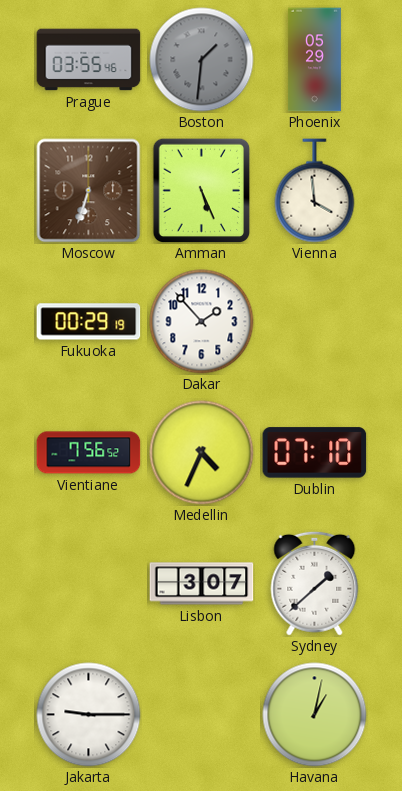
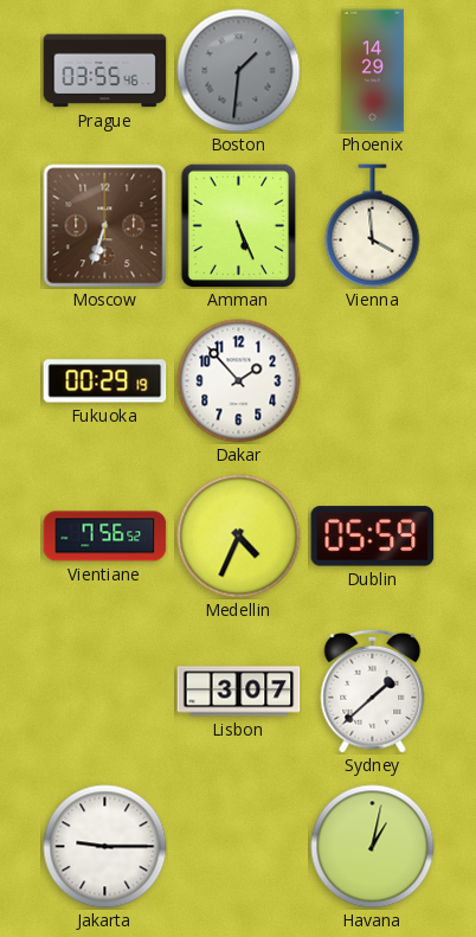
Phoenix: 05:29 -> 14:29 (372, 71)
Dublin: 07:10 -> 05:59 (373, 537)
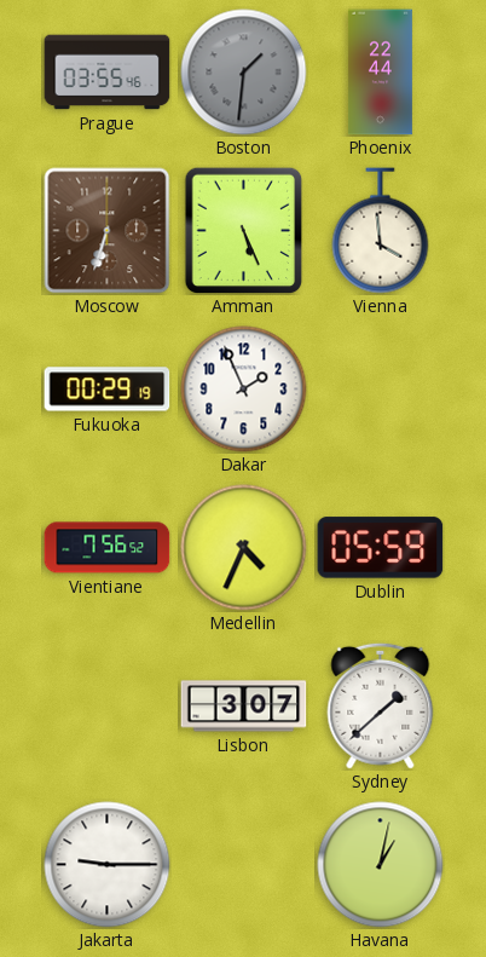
Phoenix: 14:29 -> 22:44 (380, 73)
Dakar: 1:53 -> 1:56 (244, 390)
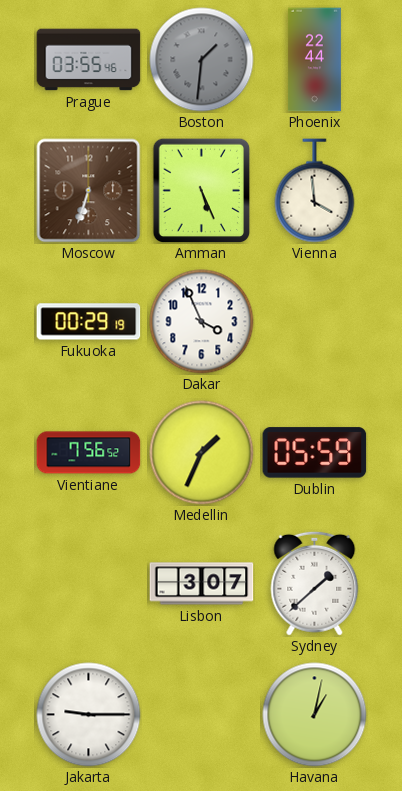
Dakar: 1:56 -> 3:56 (202, 322)
Medellin: 4:34 -> 1:34 (202, 453)
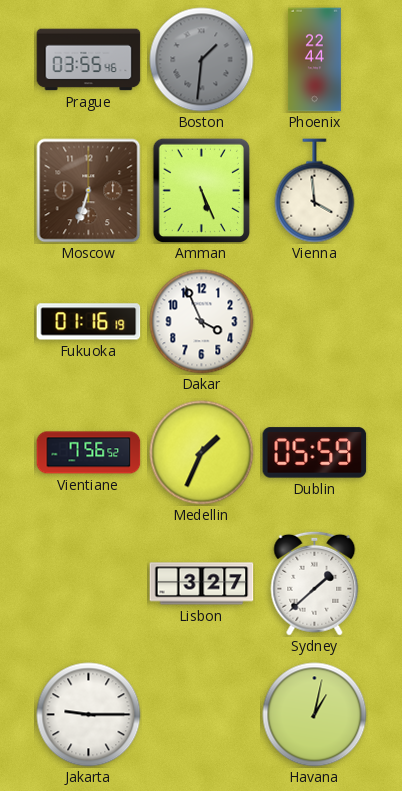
Fukuoka: 00:29 -> 01:16 (89, 322)
Lisbon: 3:07 -> 3:27 (202, 584)
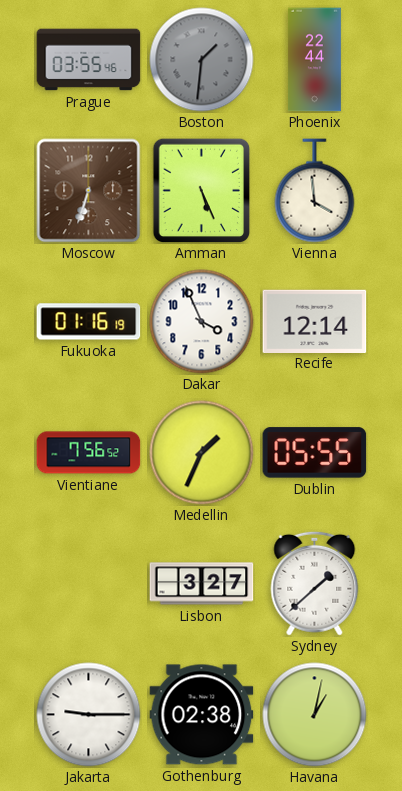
Recife: none -> 12:14 (315, 321)
Dublin: 05:59 -> 05:55 (315, 453)
Gothenburg: none -> 02:38 (202, 715)
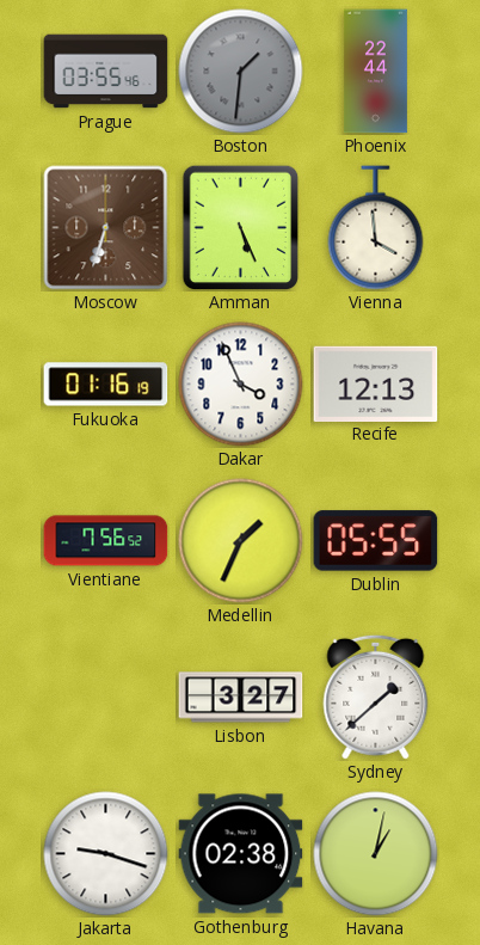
Recife: 12:14 -> 12:13 (376, 383)
Jakarta: 9:15 -> 9:18 (106, 854)
